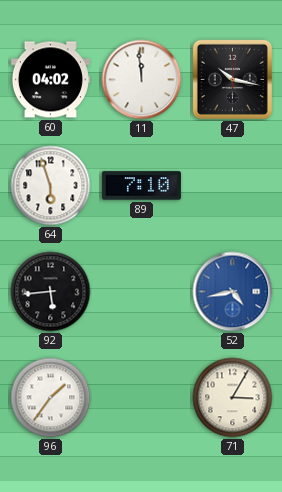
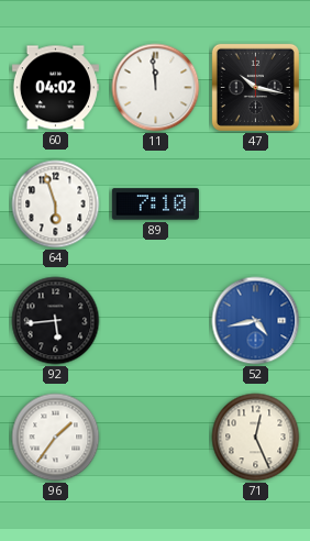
71: 3:05 -> 12:26 (256, 438)
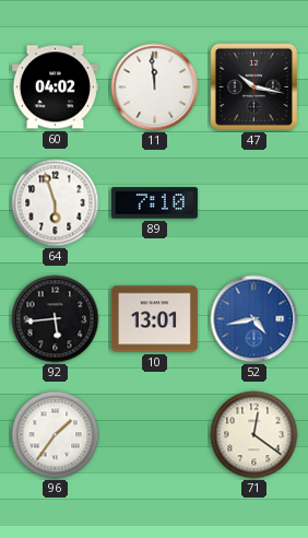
10: none -> 13:01 (154, 319)
71: 12:26 -> 12:21 (254, 435)
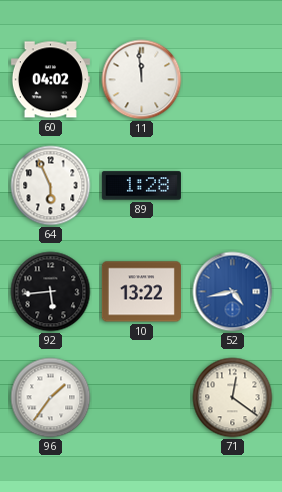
47: 10:17 -> none (253, 86)
64: 5:57 -> 5:56 (51, 186)
89: 7:10 -> 1:28 (141, 186)
10: 13:01 -> 13:22 (141, 292)
